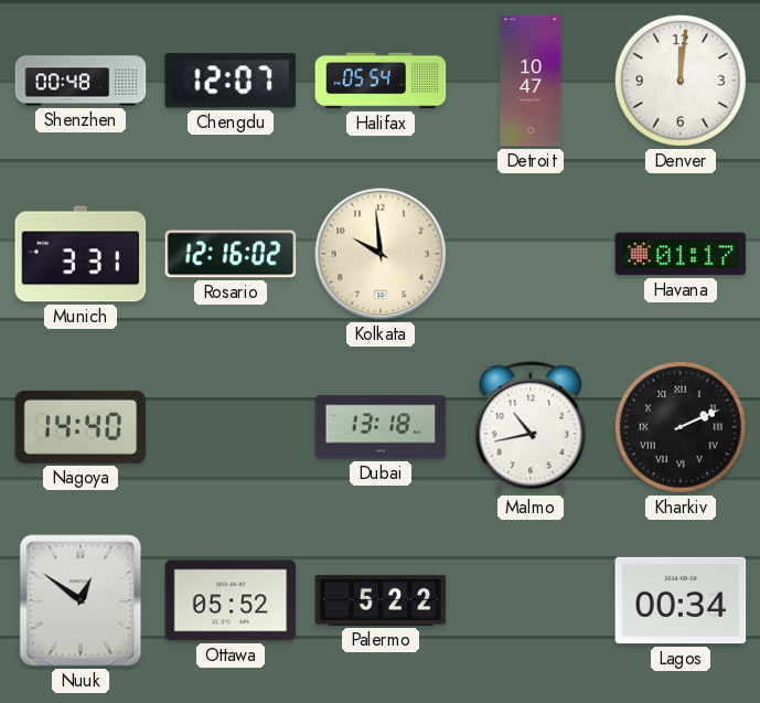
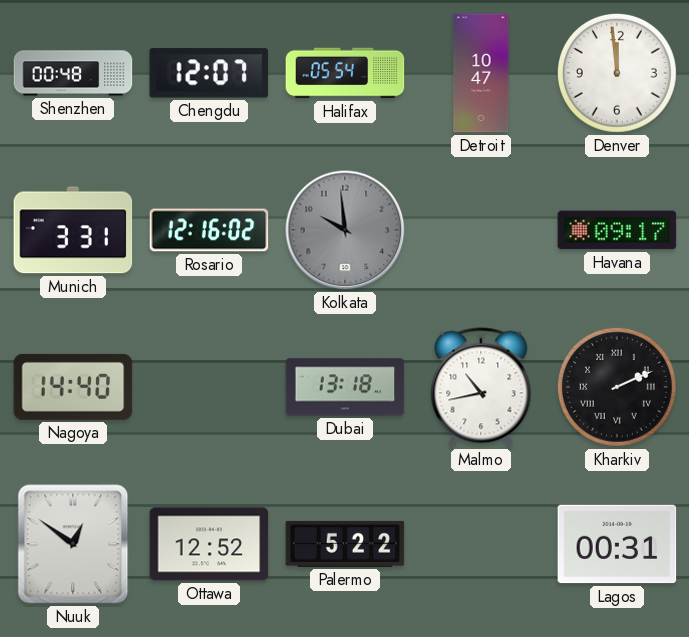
Denver: 12:01 -> 11:59 (617, 73)
Kolkata dial: cream -> grey (345, 230)
Havana: 01:17 -> 09:17 (617, 230)
Ottawa: 05:52 -> 12:52 (209, 544)
Lagos: 00:34 -> 00:31 (617, 544)
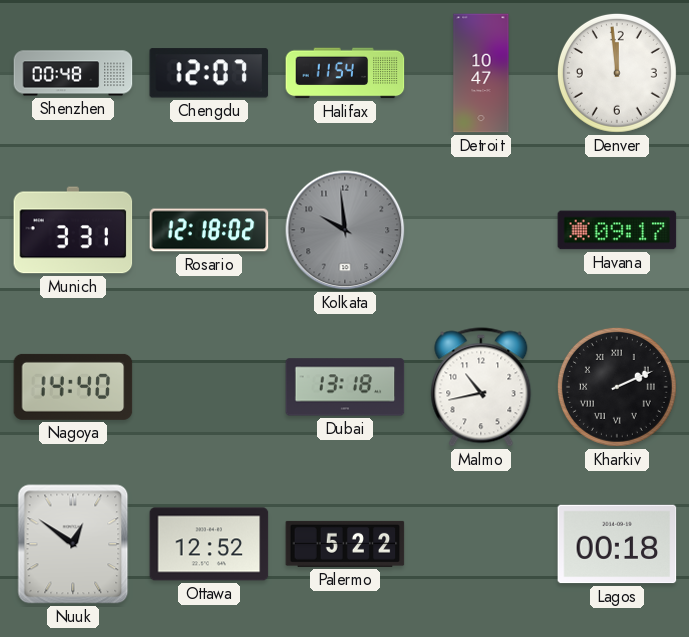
Halifax: 05:54 -> 11:54 (345, 73)
Rosario: 12:16 -> 12:18 (209, 230)
Lagos: 00:31 -> 00:18 (617, 544)
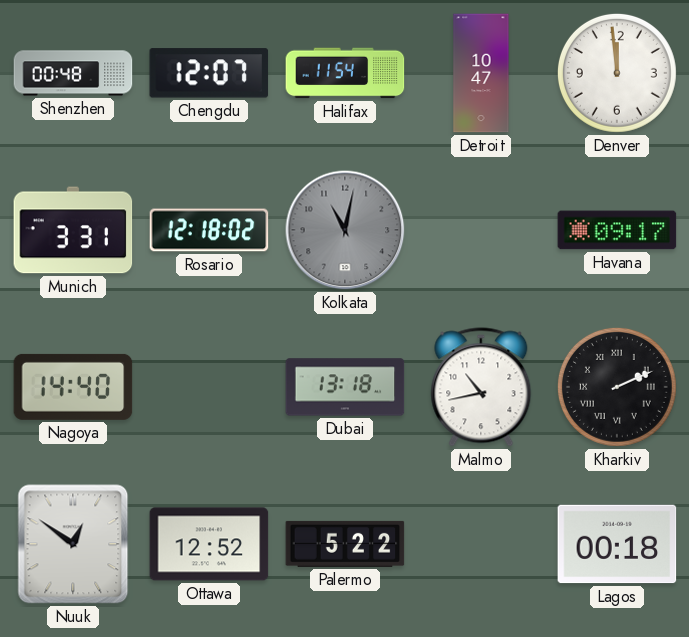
Kolkata: 9:59 -> 11:02 (345, 230)
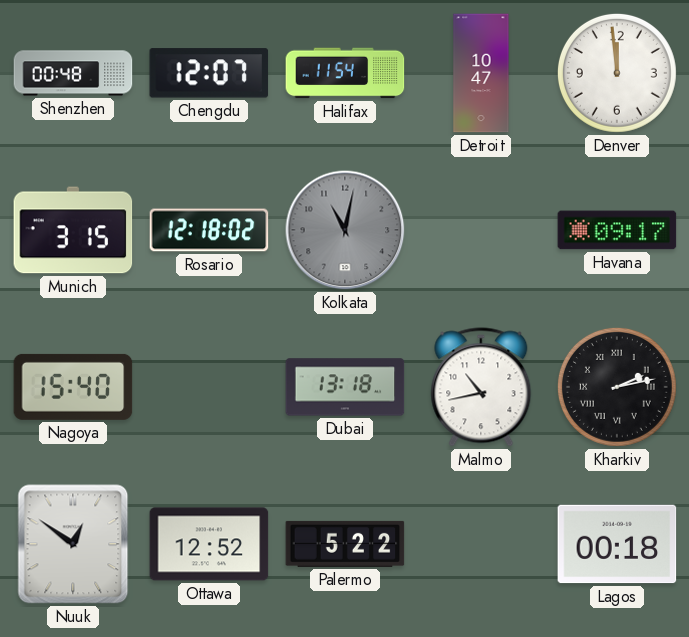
Munich: 3:31 -> 3:15 (73, 230)
Nagoya: 14:40 -> 15:40 (73, 387)
Kharkiv: 2:11 -> 2:13 (617, 387)
